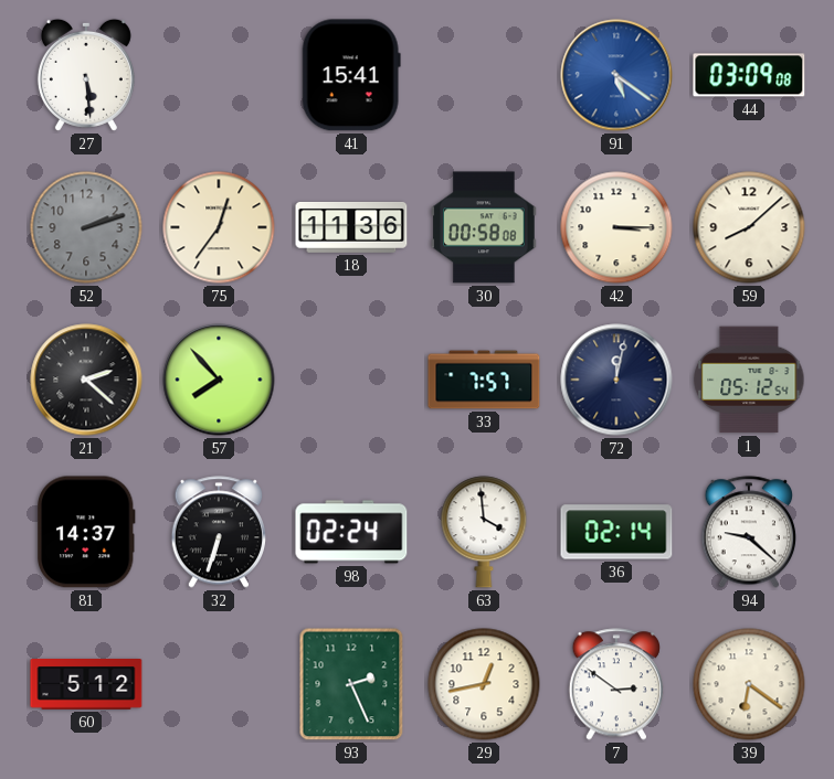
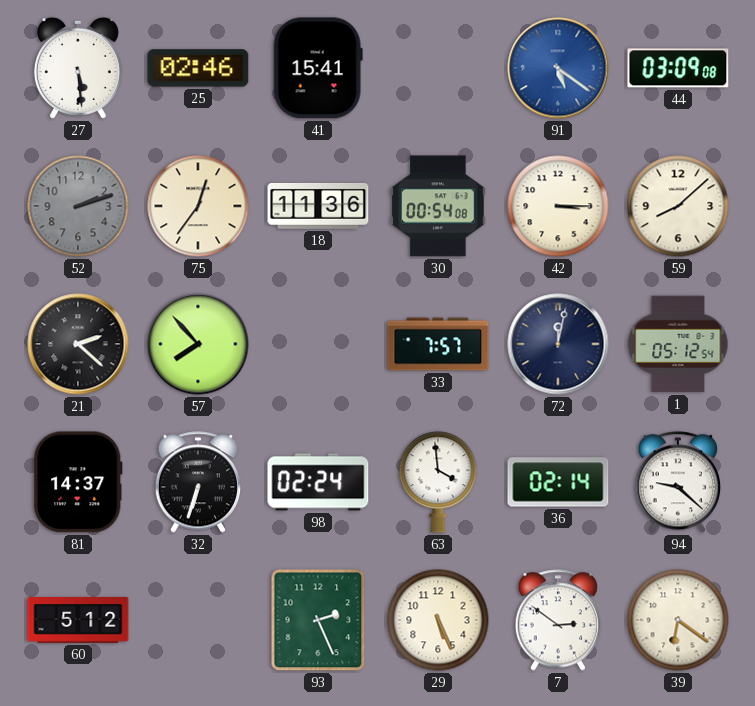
25: none -> 02:46 (198, 68)
30: 00:58 -> 00:54 (438, 206)
29: 12:43 -> 5:26 (438, 620)
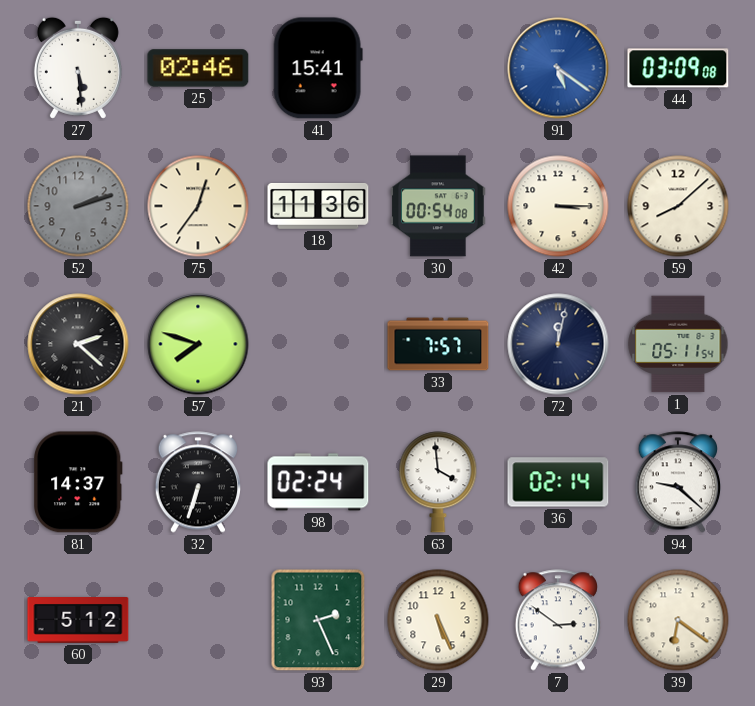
57: 7:53 -> 7:48 (198, 344)
1: 05:12 -> 05:11 (678, 344)
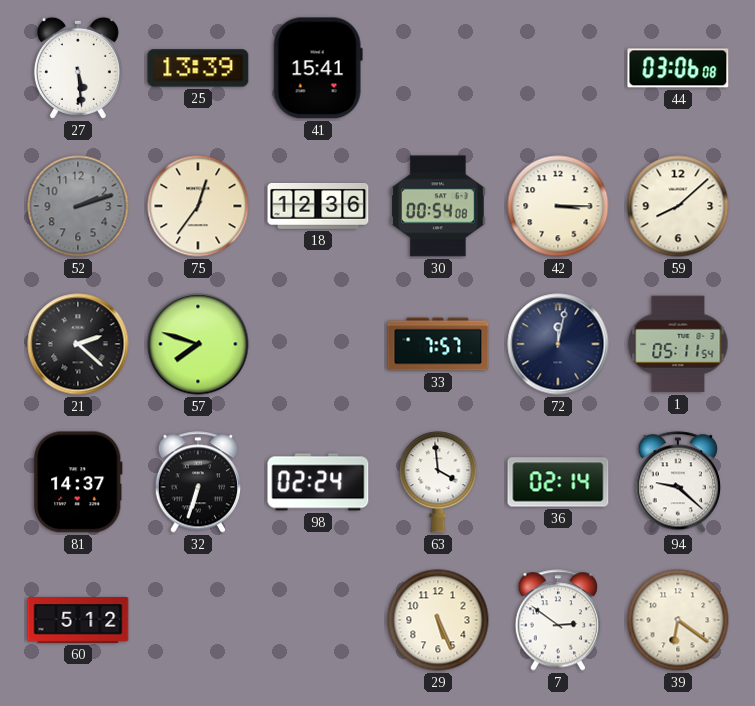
25: 02:46 -> 13:39 (198, 68)
91: 5:21 -> none (558, 68)
44: 03:09 -> 03:06 (678, 68)
18: 11:36 -> 12:36 (318, 206)
93: 2:26 -> none (318, 620)
